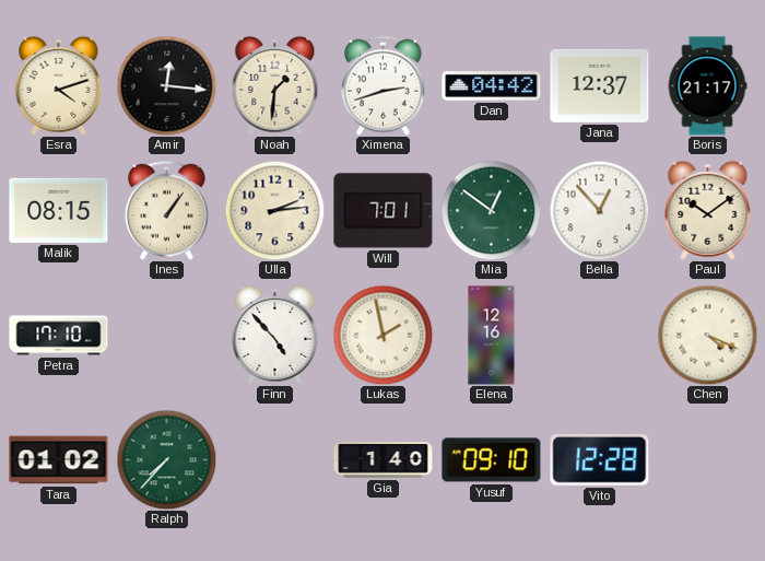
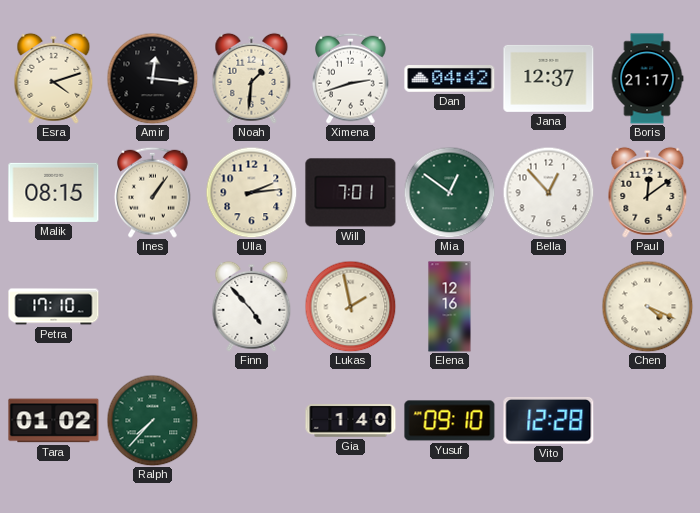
Paul: 10:09 -> 12:09 (648, 192)
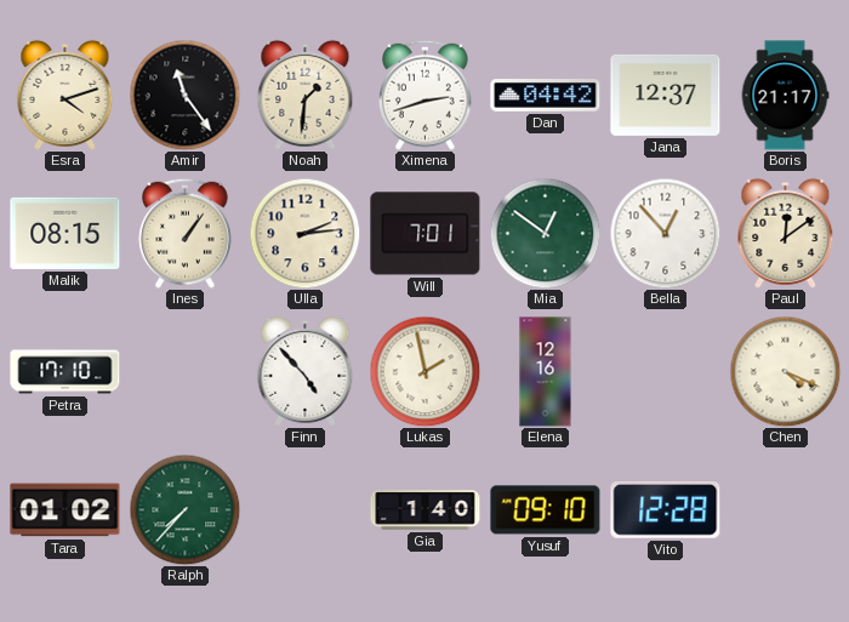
Amir: 12:16 -> 11:24 (184, 95)
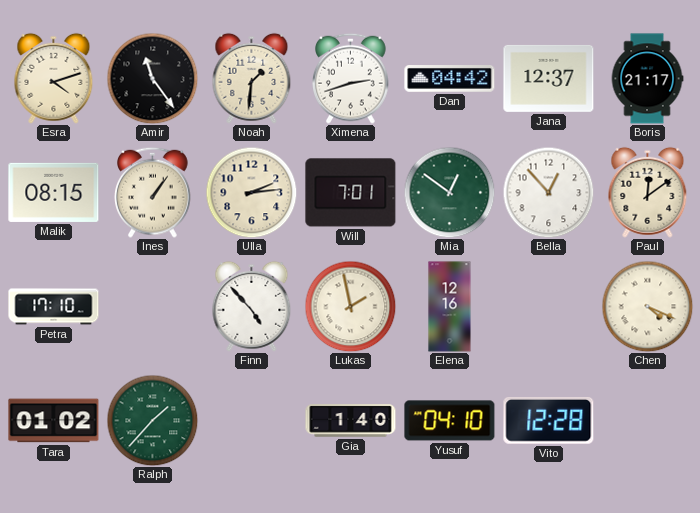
Ralph: 7:37 -> 1:37 (152, 420)
Yusuf: 09:10 -> 04:10 (450, 421)
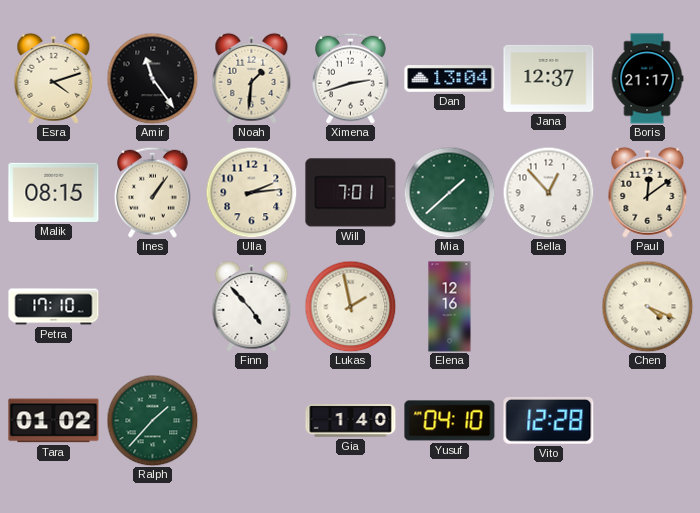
Dan: 04:42 -> 13:04 (450, 79)
Mia: 12:51 -> 1:38 (449, 192)
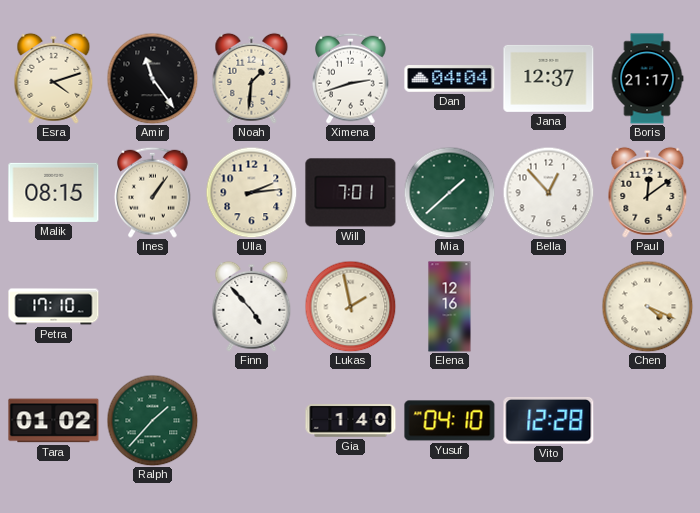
Dan: 13:04 -> 04:04 (450, 79)
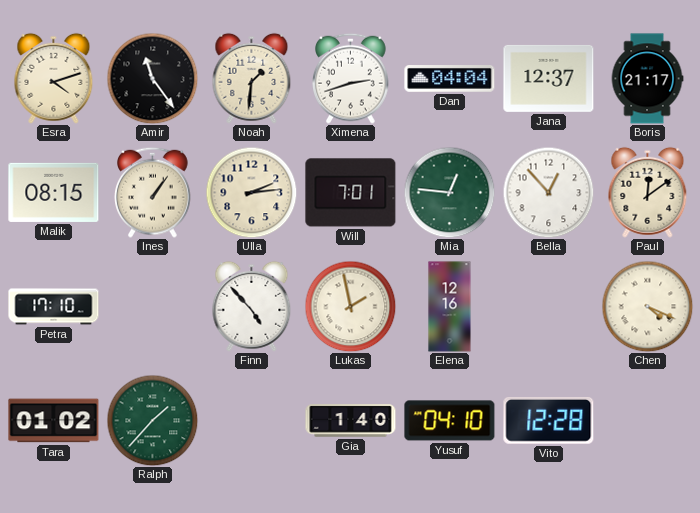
Mia: 1:38 -> 12:46 (449, 192)
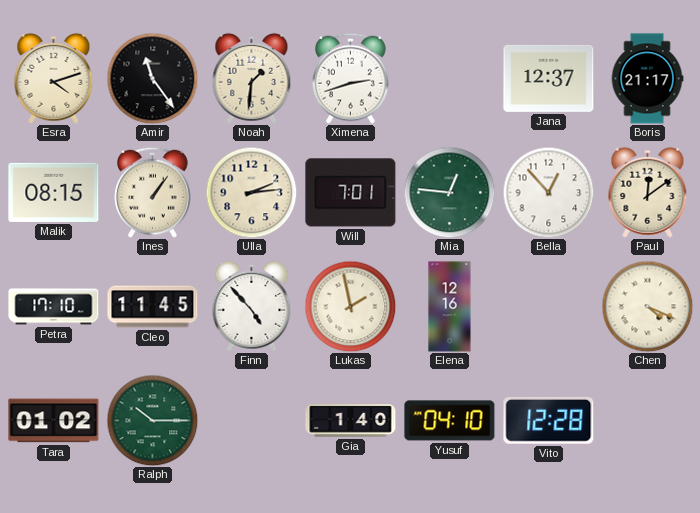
Dan: 04:04 -> none (450, 79)
Cleo: none -> 11:45 (153, 307)
Ralph: 1:37 -> 10:15 (152, 420)
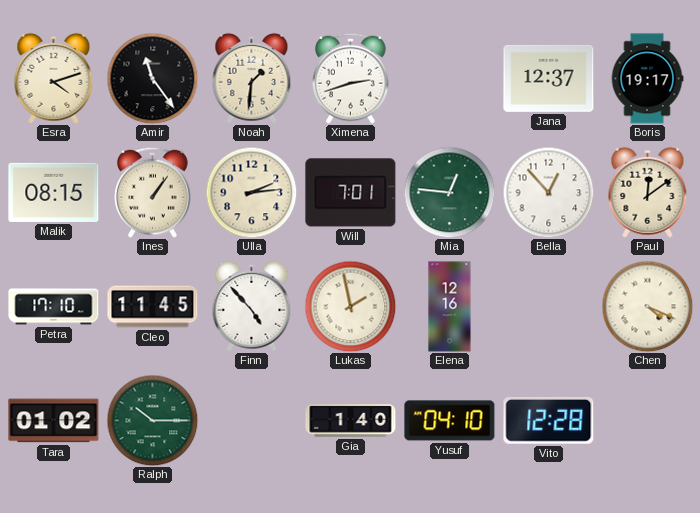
Boris: 21:17 -> 19:17 (647, 79)
